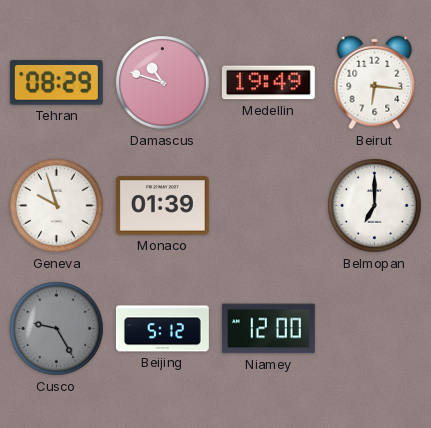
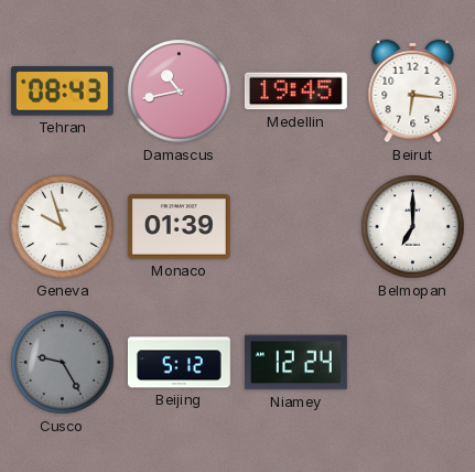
Tehran: 08:29 -> 08:43 (62, 92)
Damascus: 10:48 -> 10:43 (180, 92)
Medellin: 19:49 -> 19:45 (295, 92)
Niamey: 12:00 -> 12:24 (295, 363)
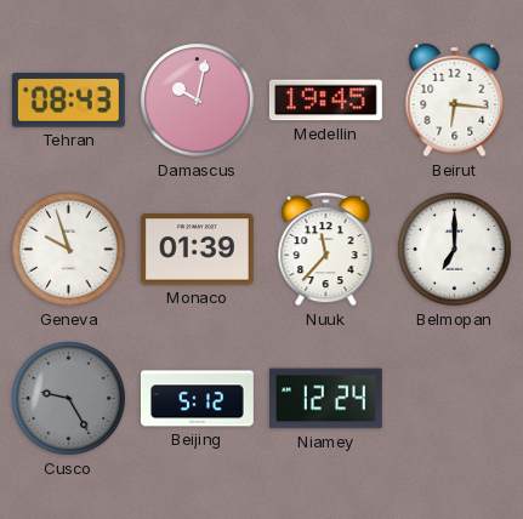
Damascus: 10:43 -> 10:02 (198, 101)
Nuuk: none -> 11:37 (326, 249)
